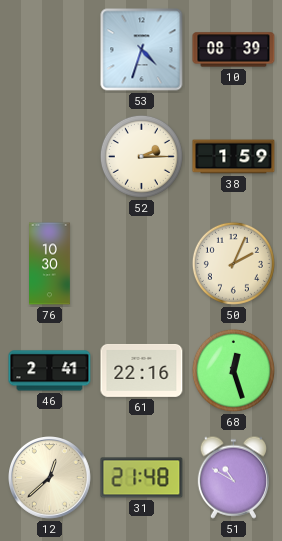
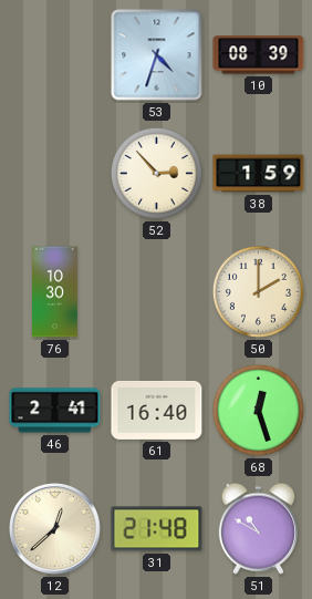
52: 2:15 -> 2:53 (156, 173)
50: 2:04 -> 2:00 (258, 291)
61: 22:16 -> 16:40 (157, 410)
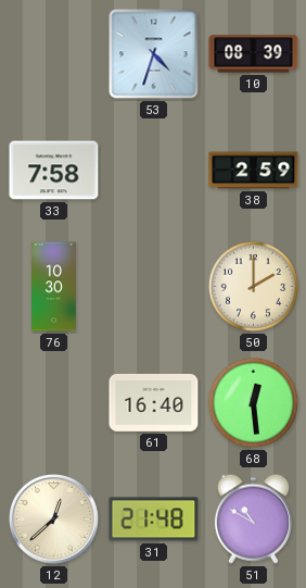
33: none -> 7:58 (54, 171)
52: 2:53 -> none (156, 173)
38: 1:59 -> 2:59 (254, 171)
46: 2:41 -> none (55, 411)
68: 12:27 -> 12:29 (253, 402)
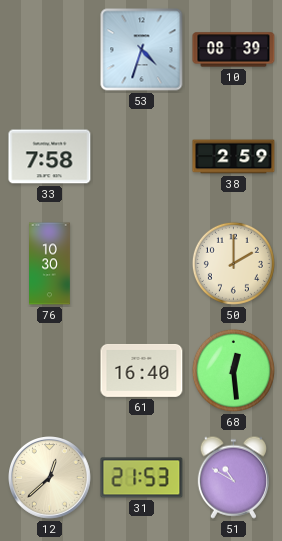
31: 21:48 -> 21:53 (142, 478)
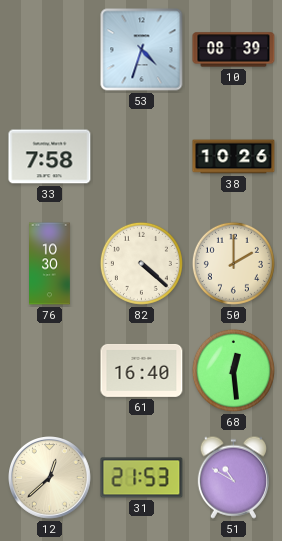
38: 2:59 -> 10:26 (234, 157)
82: none -> 4:22 (141, 263)
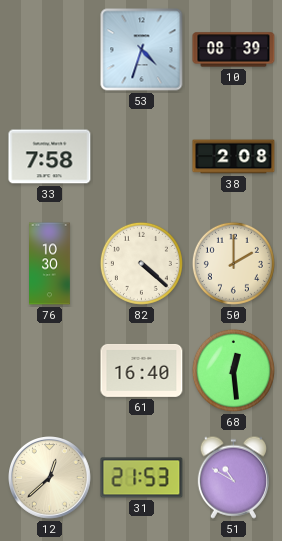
38: 10:26 -> 2:08 (234, 157)
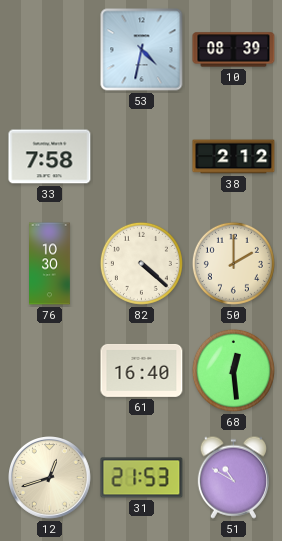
53: 4:33 -> 4:32 (142, 50)
38: 2:08 -> 2:12 (234, 157)
12: 12:38 -> 12:42 (50, 478)
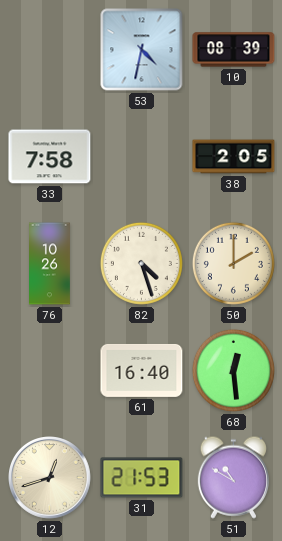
38: 2:12 -> 2:05 (234, 157)
76: 10:30 -> 10:26 (50, 264)
82: 4:22 -> 4:27 (141, 263)
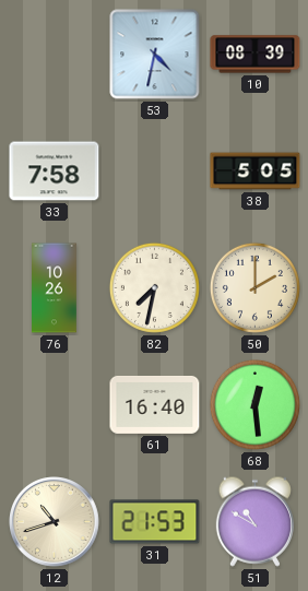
38: 2:05 -> 5:05 (256, 172)
82: 4:27 -> 7:32 (154, 287)
12: 12:42 -> 10:42 (55, 522)
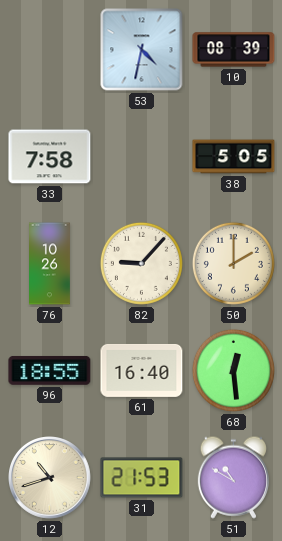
82: 7:32 -> 9:07 (141, 263)
96: none -> 18:55 (50, 370)
